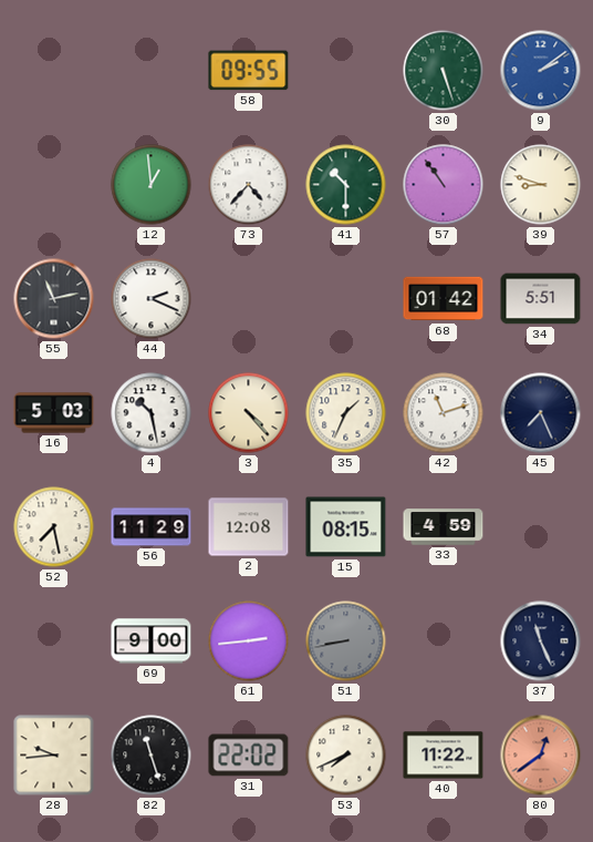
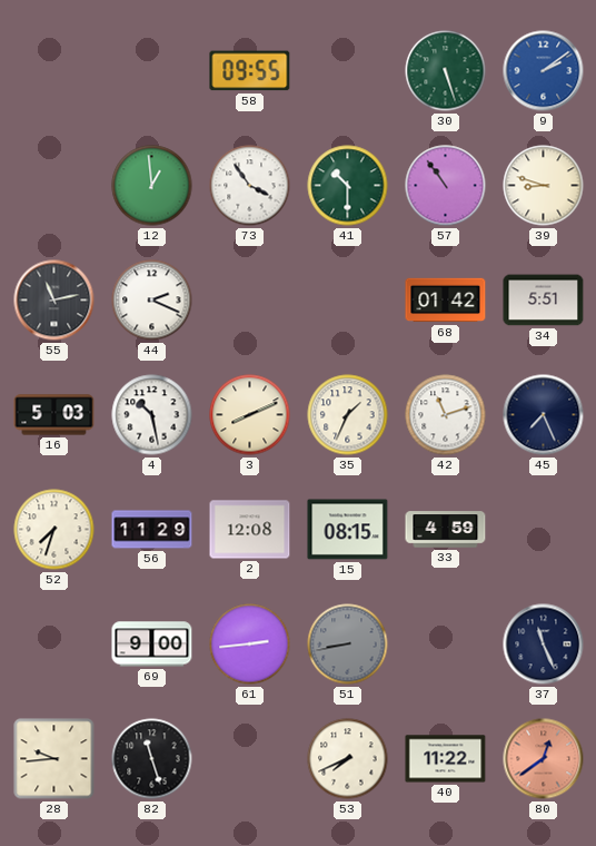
73: 4:37 -> 3:54 (250, 186)
3: 4:23 -> 8:11 (250, 415)
52: 7:28 -> 7:33 (54, 530)
31: 22:02 -> none (249, 756)
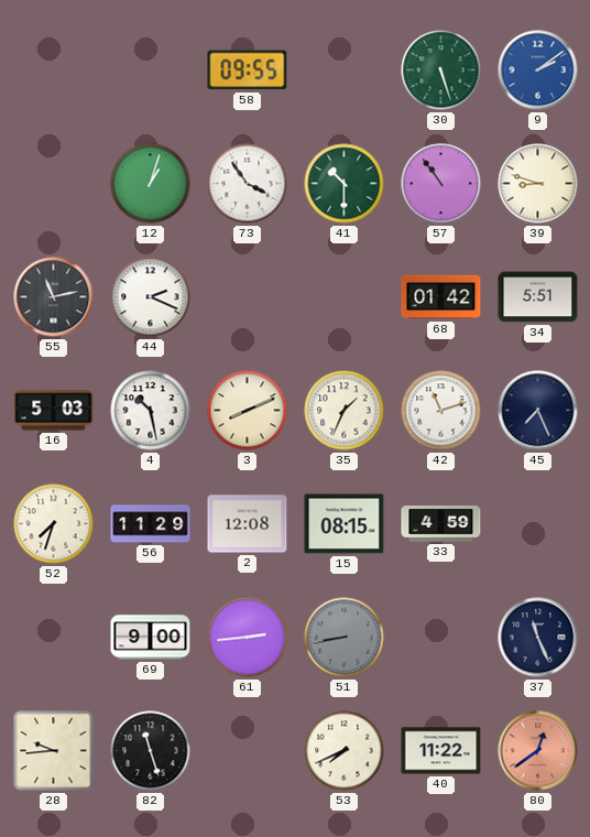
12: 12:59 -> 1:03 (151, 184)
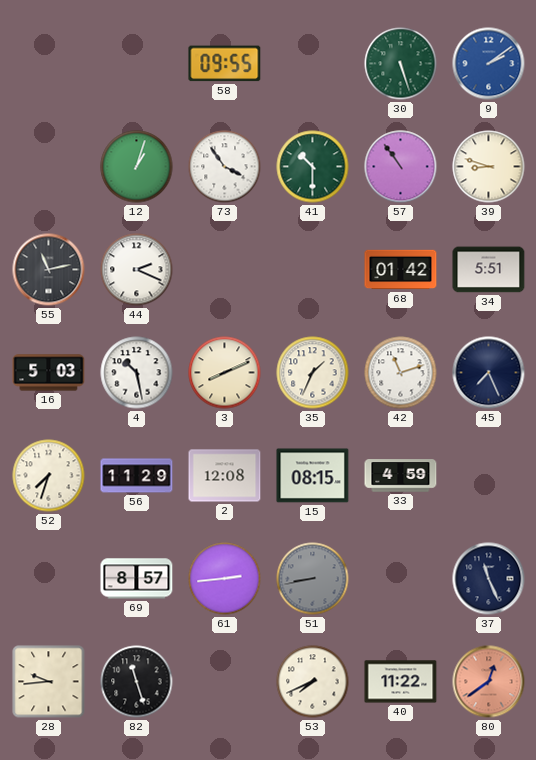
69: 9:00 -> 8:57 (137, 579)
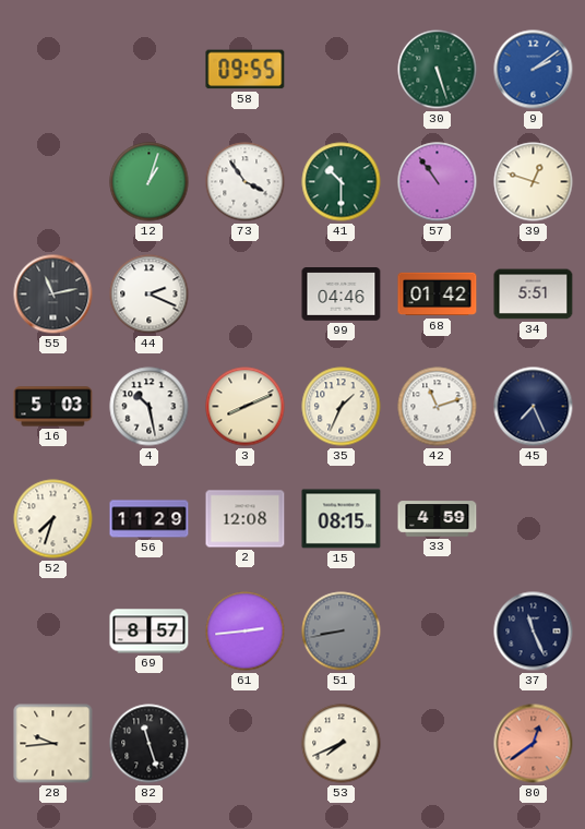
39: 8:48 -> 12:48 (534, 182)
99: none -> 04:46 (342, 295)
40: 11:22 -> none (401, 682)
